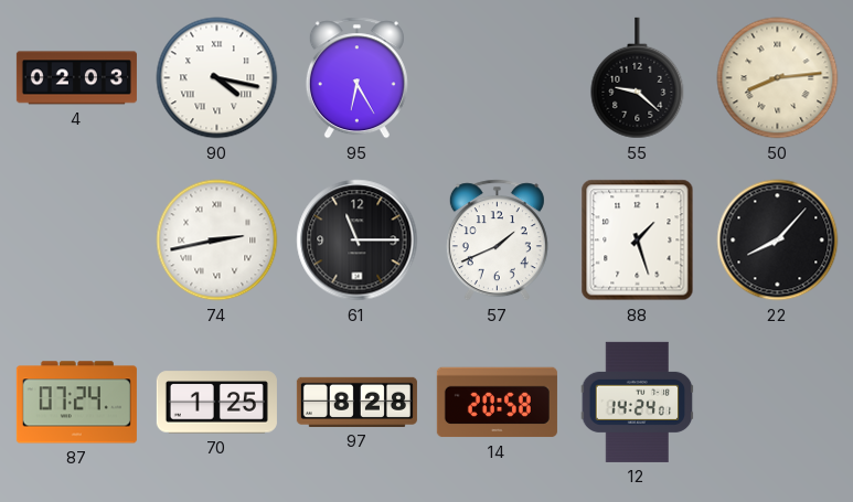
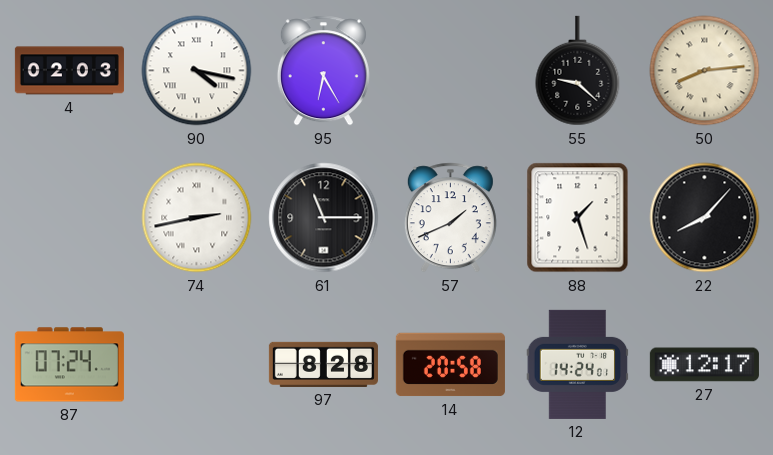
70: 1:25 -> none (216, 403)
27: none -> 12:17 (704, 365)
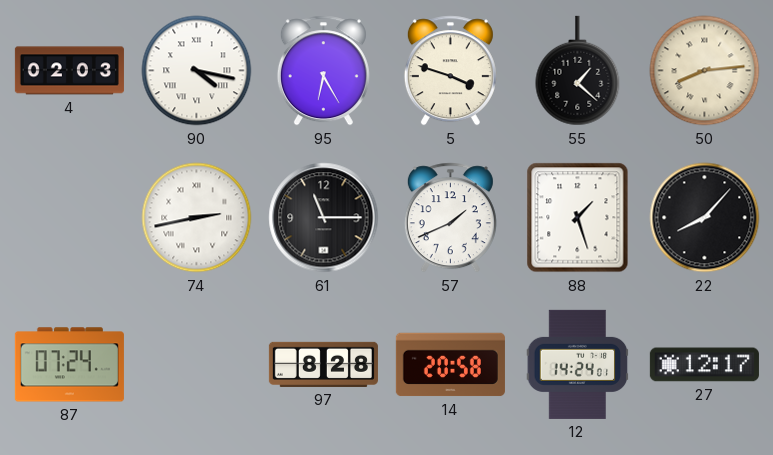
5: none -> 3:48 (450, 71)
55: 9:22 -> 1:22 (578, 71)
